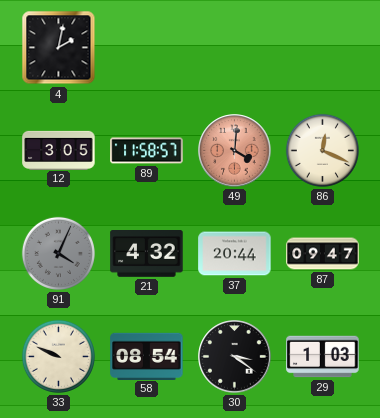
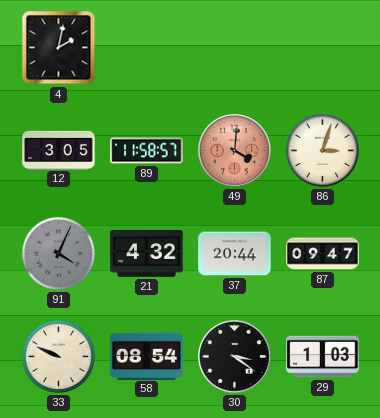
86: 12:19 -> 3:03 (322, 150)
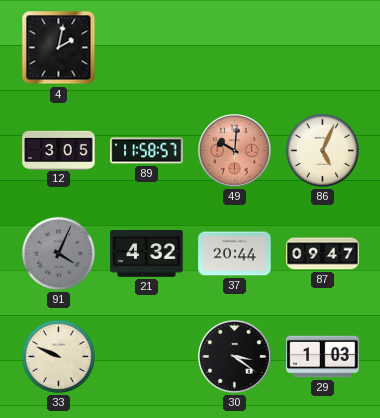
49: 4:01 -> 10:01 (235, 151)
86: 3:03 -> 5:04 (322, 150)
58: 08:54 -> none (147, 356)
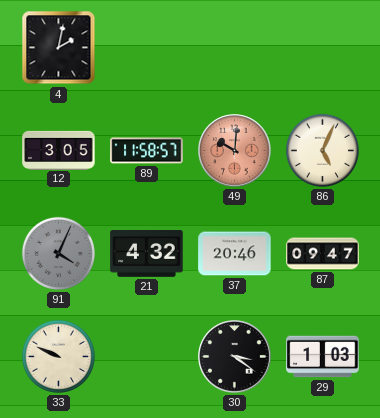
37: 20:44 -> 20:46 (235, 254)
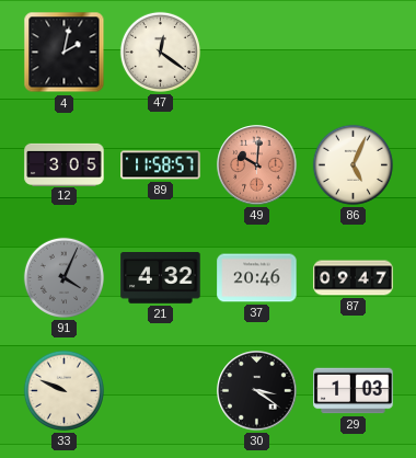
47: none -> 12:21 (160, 51)
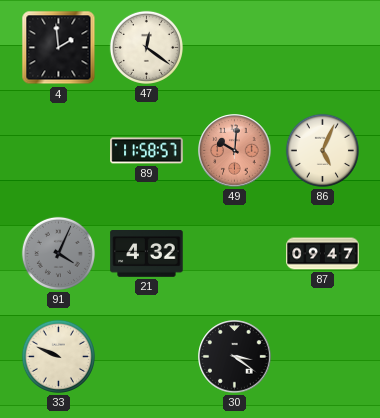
4: 2:02 -> 1:59 (59, 48)
12: 3:05 -> none (65, 164)
37: 20:46 -> none (257, 278)
29: 1:03 -> none (354, 391)
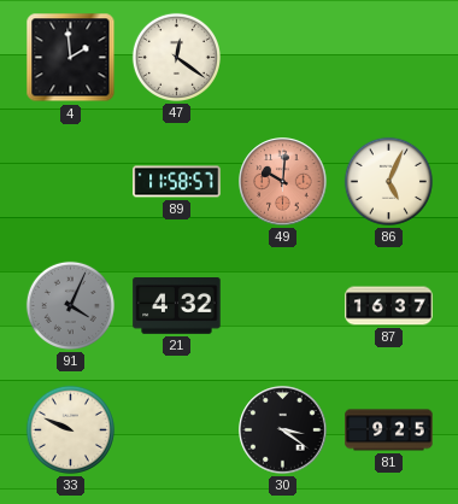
87: 09:47 -> 16:37 (389, 306)
81: none -> 9:25 (389, 430)
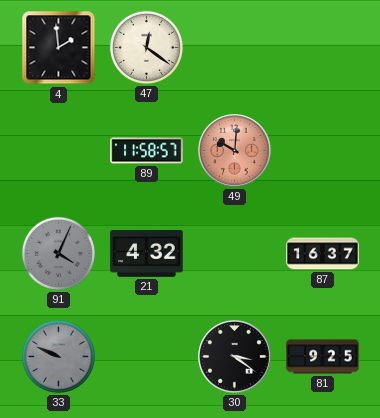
86: 5:04 -> none (388, 181)
33 dial: cream -> grey (58, 356)
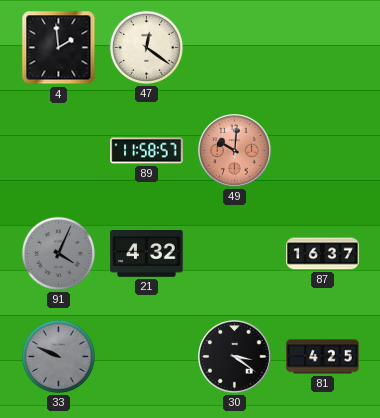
81: 9:25 -> 4:25 (323, 357)
